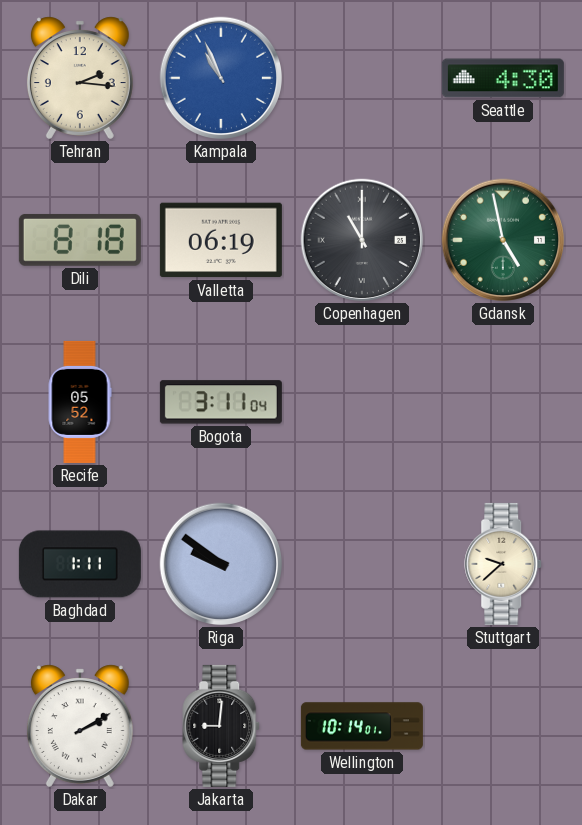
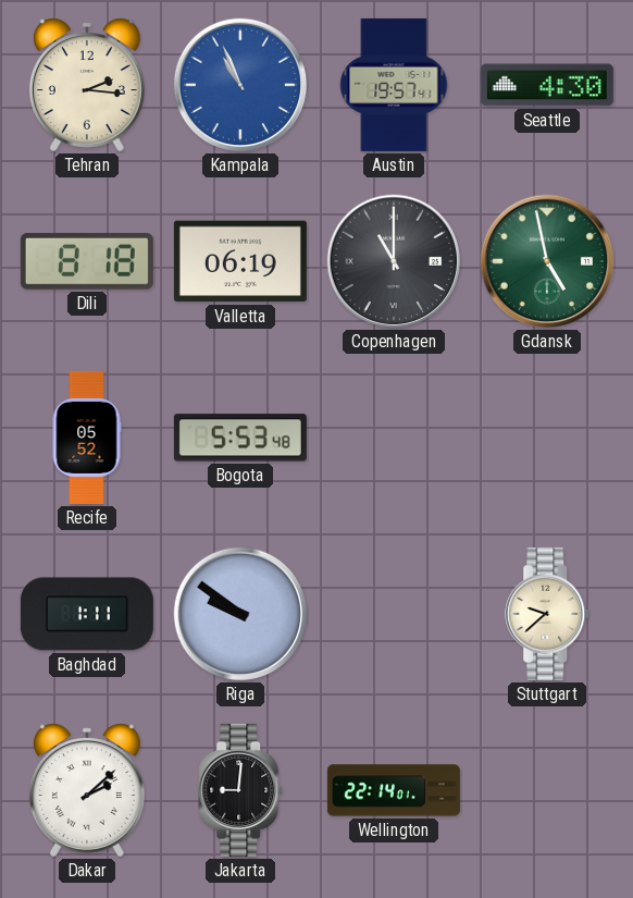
Austin: none -> 19:57 (394, 85)
Bogota: 3:11 -> 5:53 (240, 438)
Dakar: 2:10 -> 2:08 (87, 790)
Wellington: 10:14 -> 22:14 (394, 790)
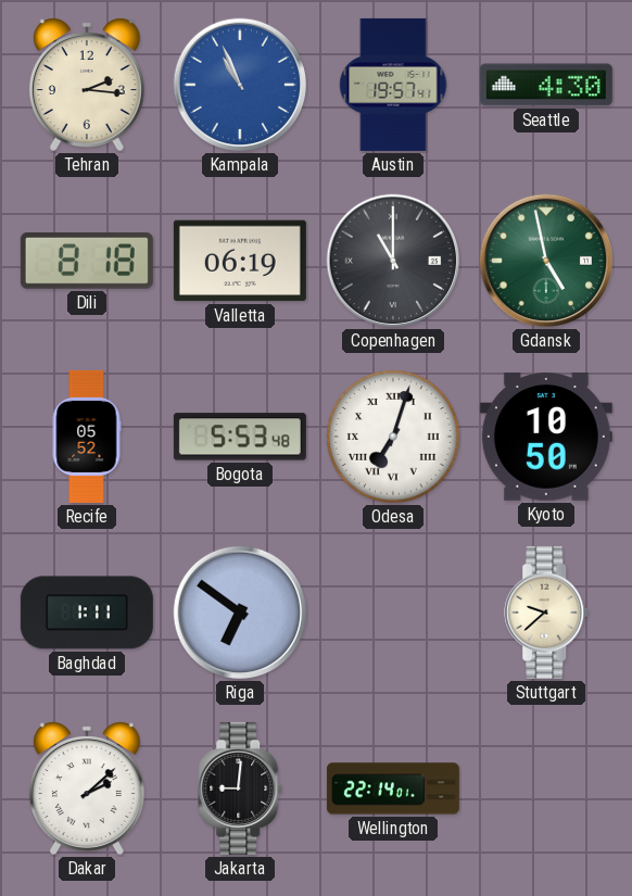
Odesa: none -> 7:03 (393, 437)
Kyoto: none -> 10:50 (546, 437)
Riga: 9:51 -> 6:51 (240, 613)
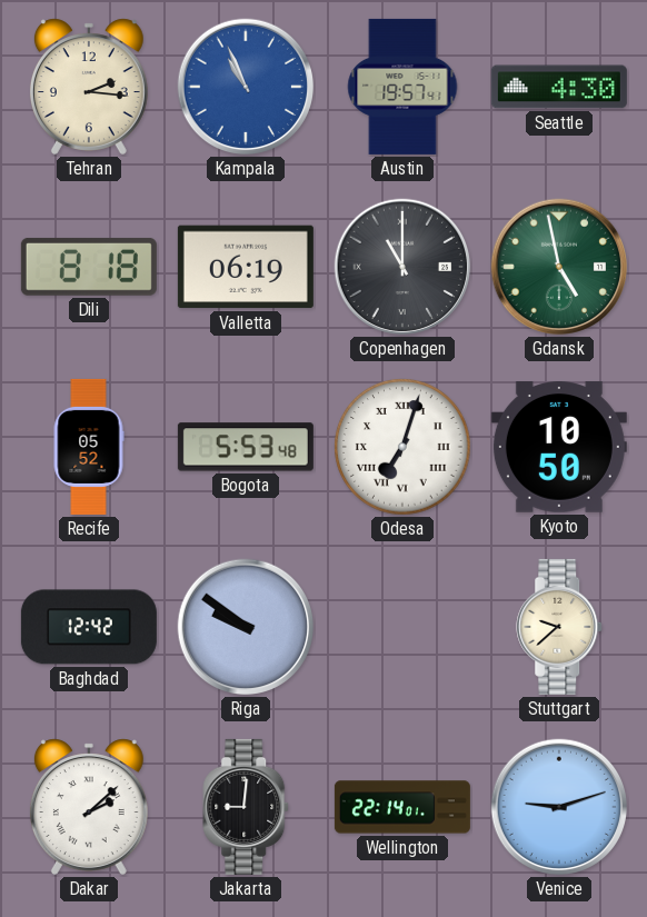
Baghdad: 1:11 -> 12:42 (89, 627)
Riga: 6:51 -> 9:51 (246, 627)
Venice: none -> 9:12 (559, 807)
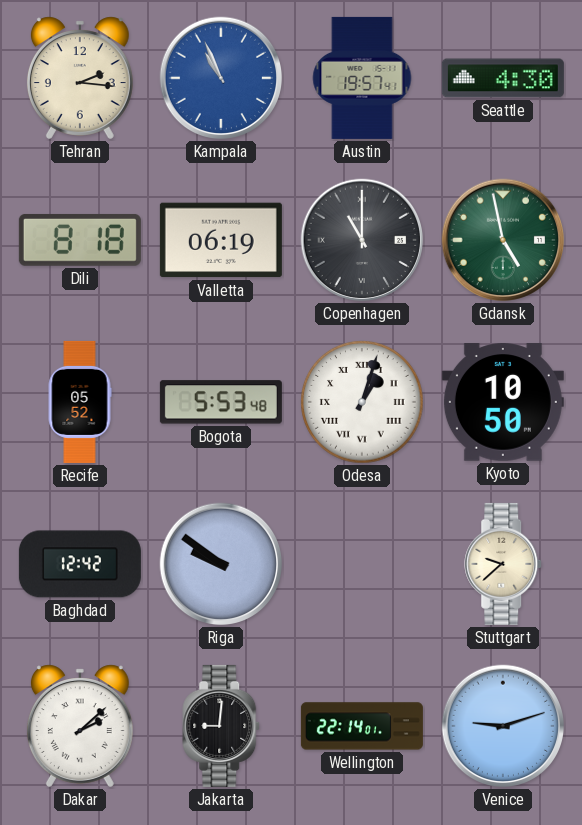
Odesa: 7:03 -> 1:03 (362, 402)
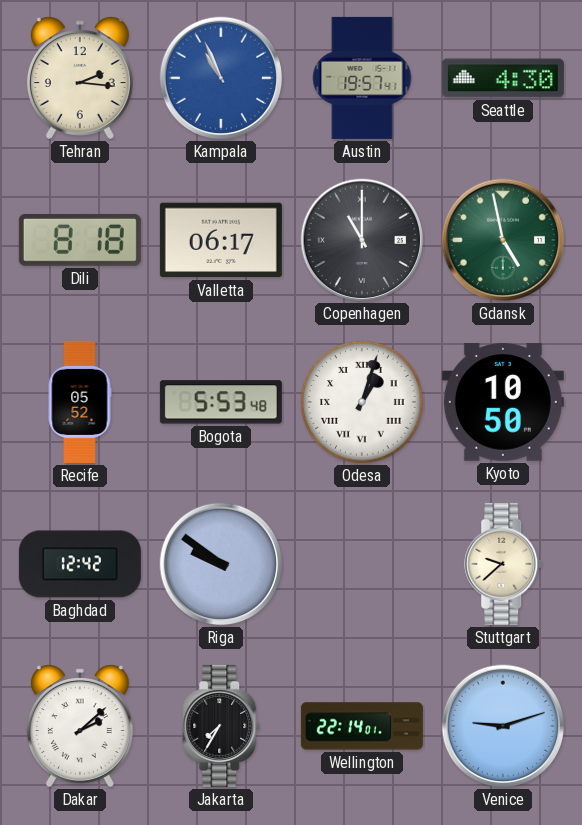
Valletta: 06:19 -> 06:17 (221, 240)
Jakarta: 9:01 -> 7:35 (222, 726)
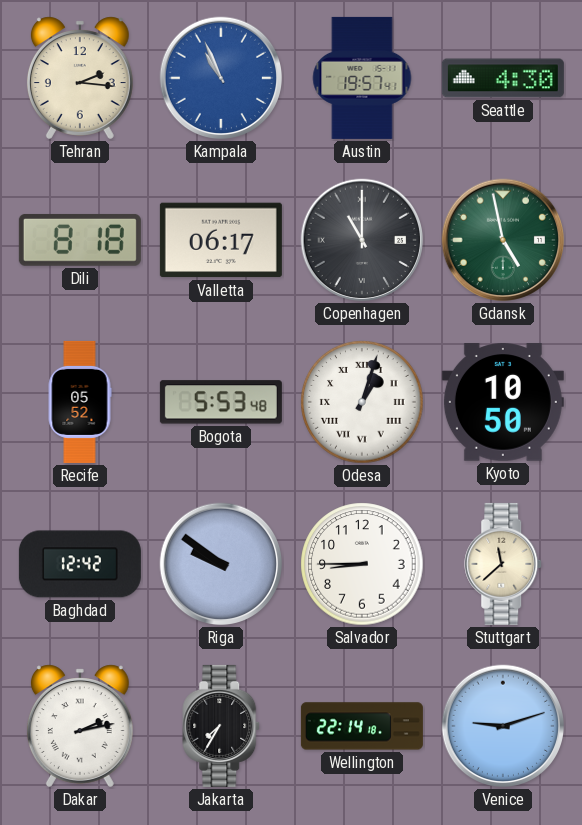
Salvador: none -> 8:45 (362, 564)
Stuttgart: 9:38 -> 11:38 (504, 564)
Dakar: 2:08 -> 2:13 (80, 726)
Wellington: 22:14:01 -> 22:14:18 (362, 726)
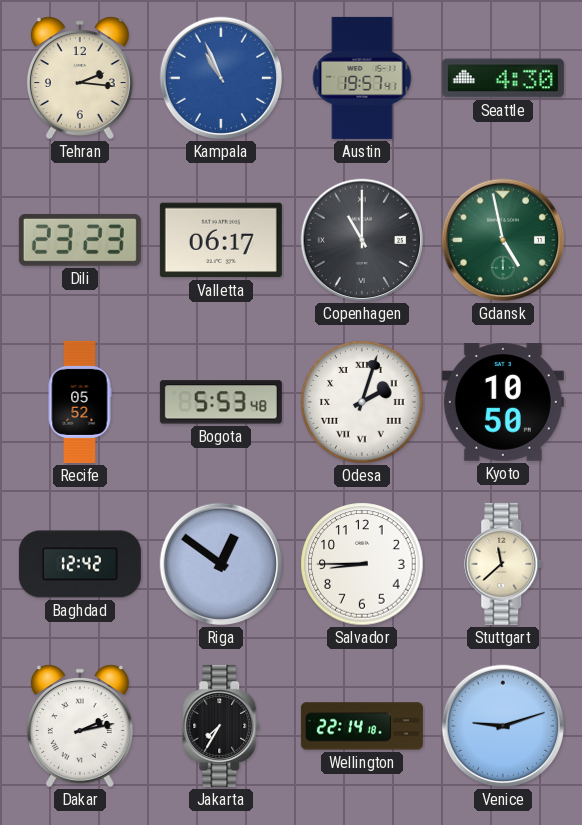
Dili: 8:18 -> 23:23 (80, 240)
Odesa: 1:03 -> 2:03 (362, 402)
Riga: 9:51 -> 12:51 (221, 564)
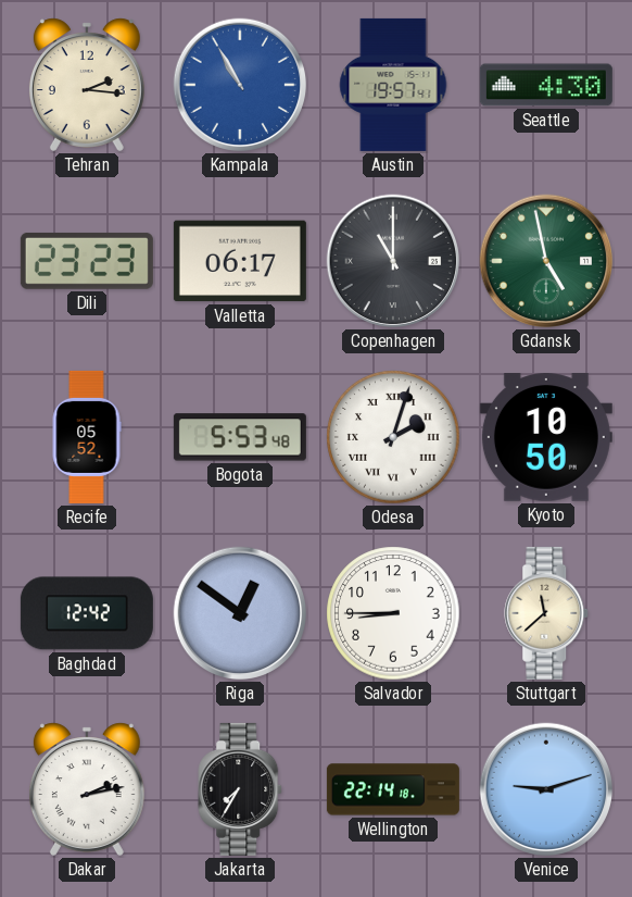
Kampala: 10:56 -> 10:55 (240, 85)
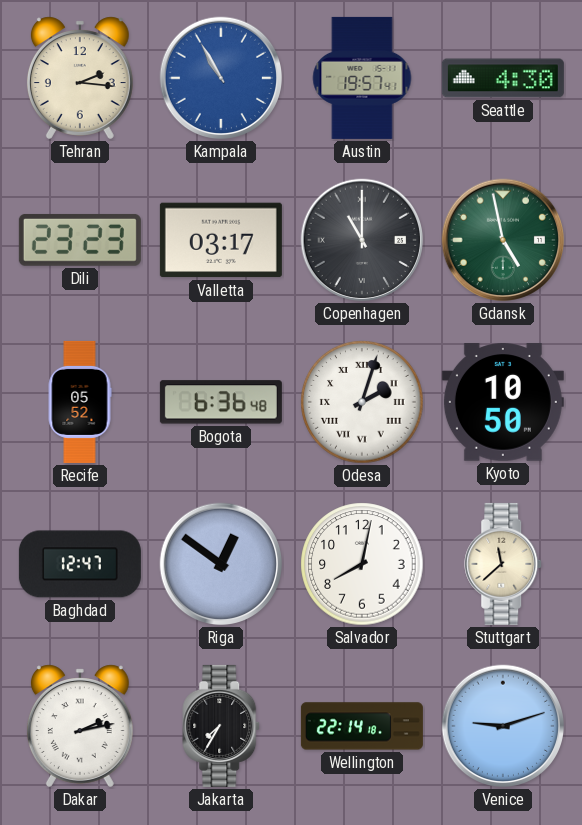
Valletta: 06:17 -> 03:17 (221, 240)
Bogota: 5:53 -> 6:36 (221, 402)
Baghdad: 12:42 -> 12:47 (80, 564)
Salvador: 8:45 -> 8:02 (362, 564)
